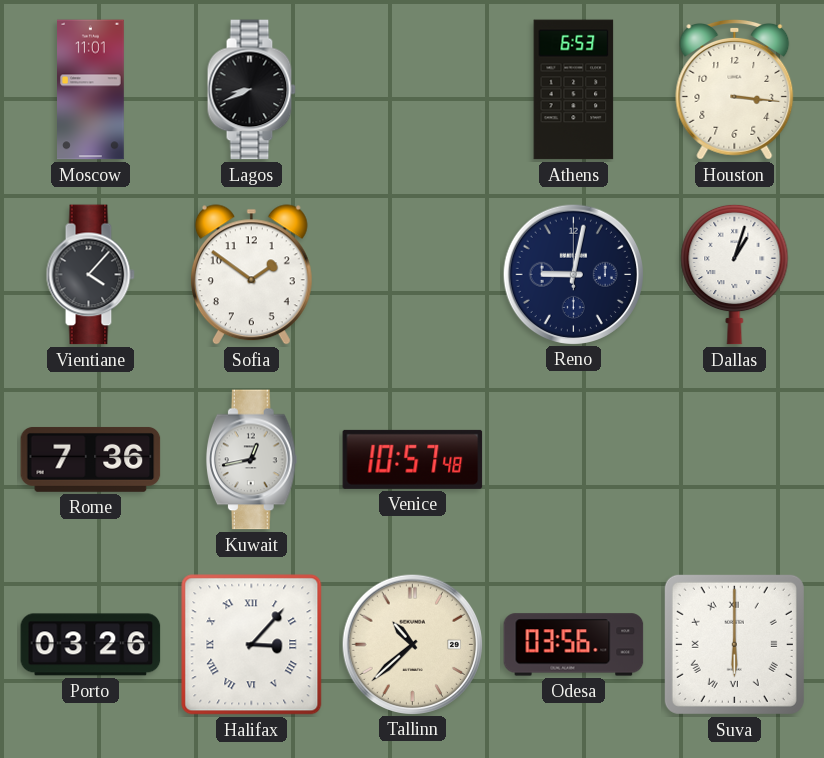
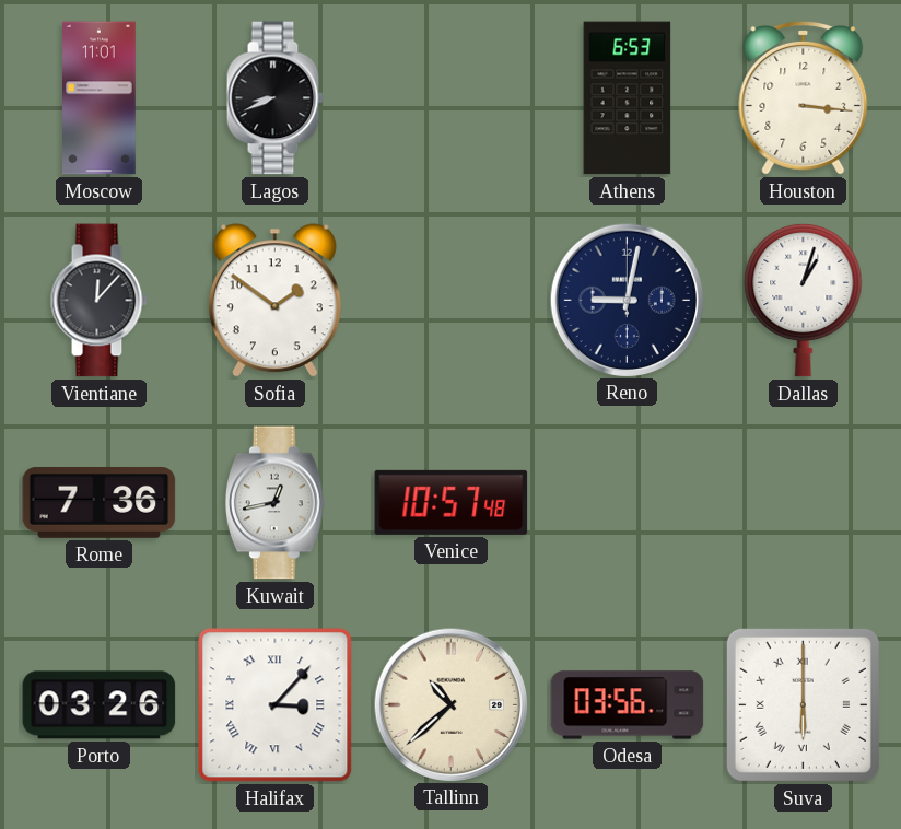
Vientiane: 4:07 -> 12:07 (98, 301)
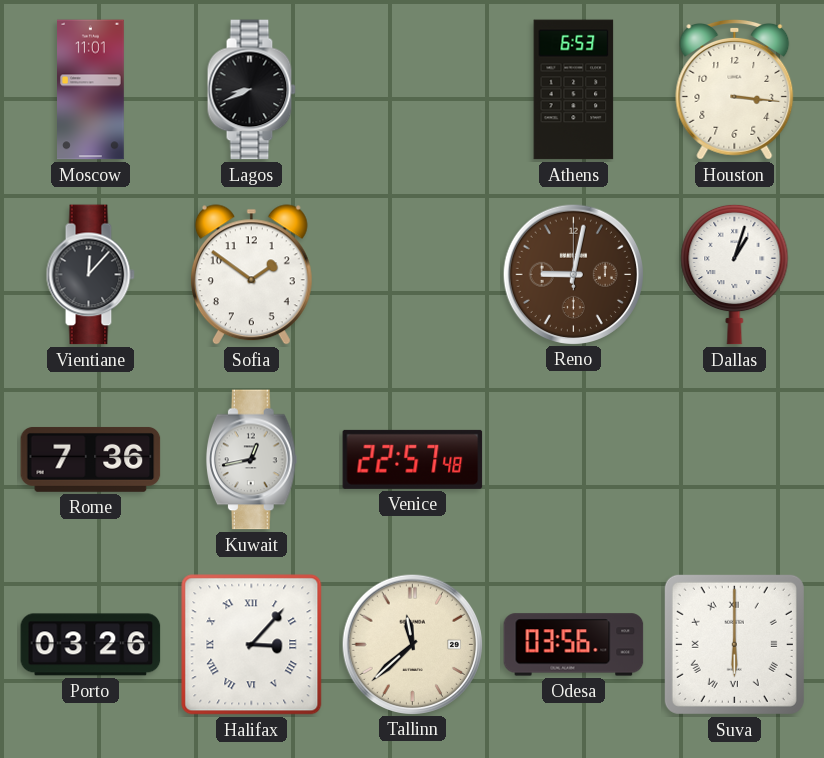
Reno dial: navy -> brown (573, 274)
Venice: 10:57 -> 22:57 (413, 459)
Tallinn: 10:38 -> 11:38 (412, 644)
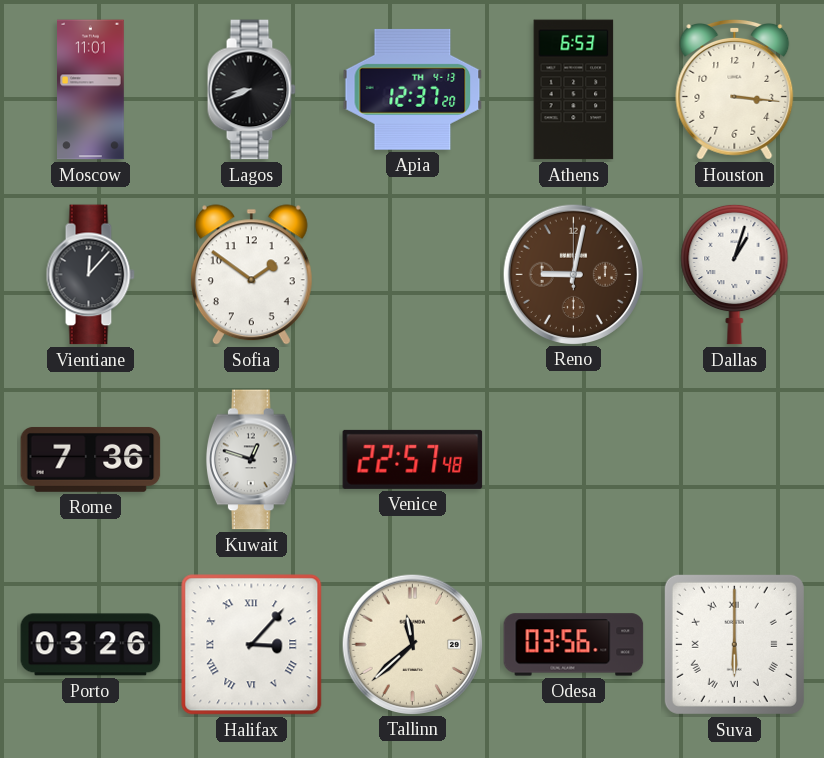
Apia: none -> 12:37 (413, 89)
Kuwait: 12:43 -> 12:48 (251, 460)
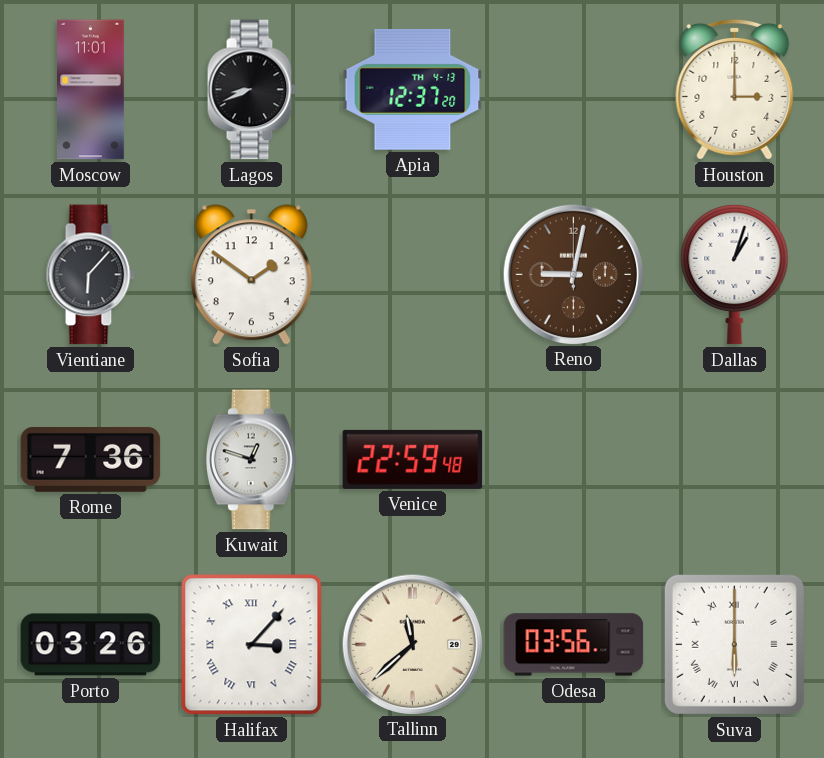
Athens: 6:53 -> none (574, 90)
Houston: 3:16 -> 3:00 (735, 89)
Vientiane: 12:07 -> 6:07 (90, 275)
Venice: 22:57 -> 22:59 (413, 459)
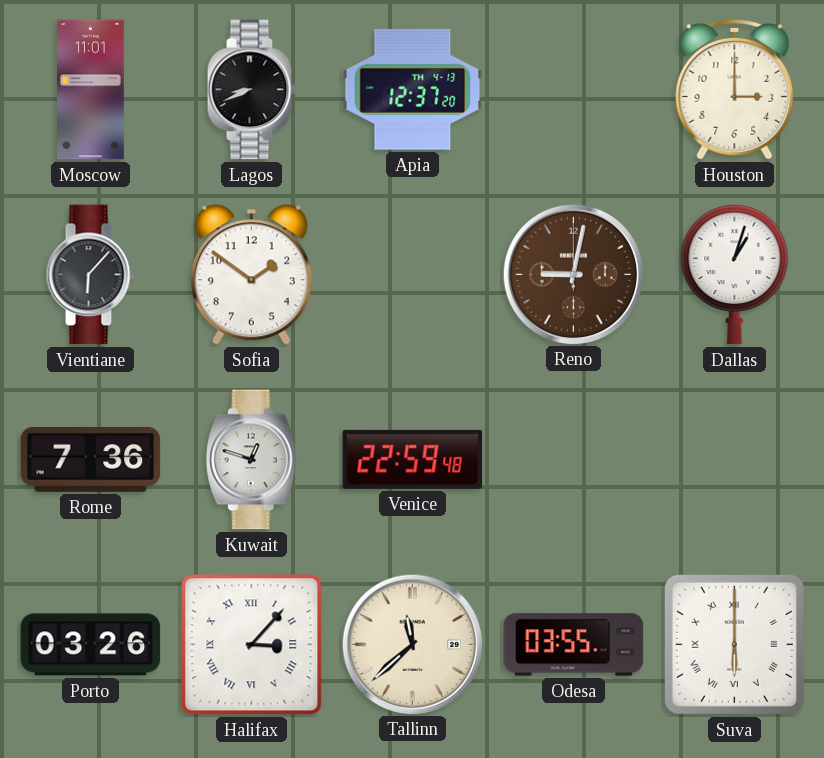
Odesa: 03:56 -> 03:55 (574, 645)
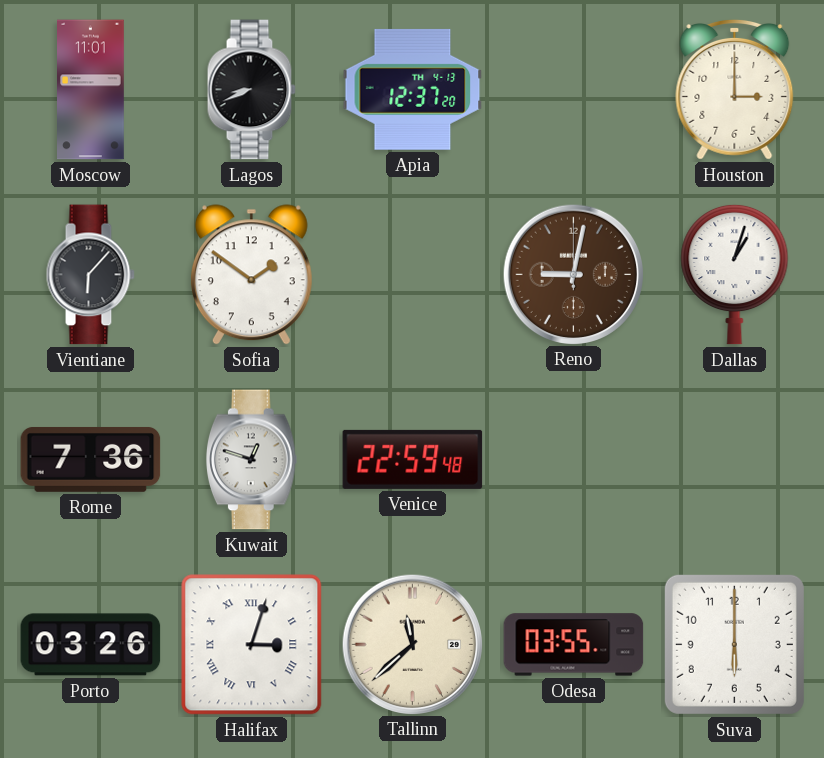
Halifax: 3:07 -> 3:03 (252, 645)
Suva numerals: Roman -> Arabic (734, 644)
